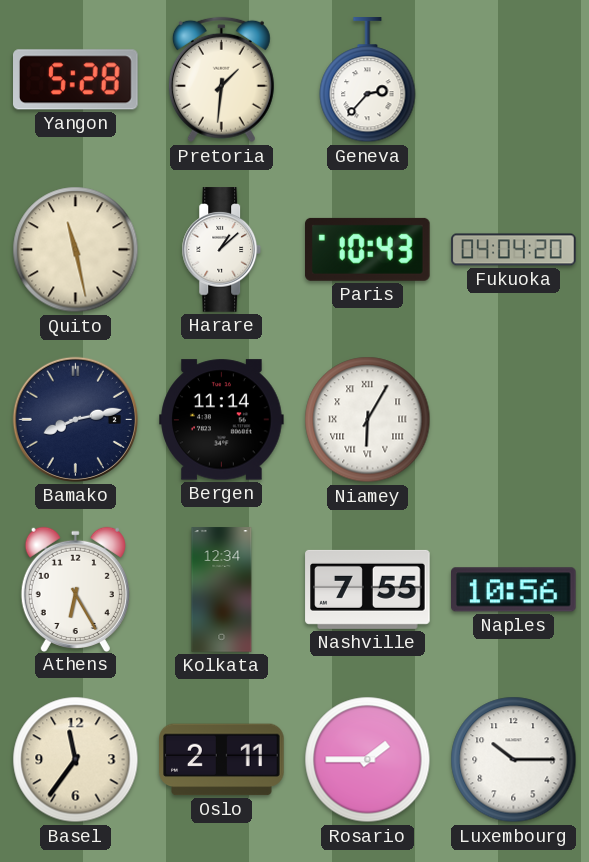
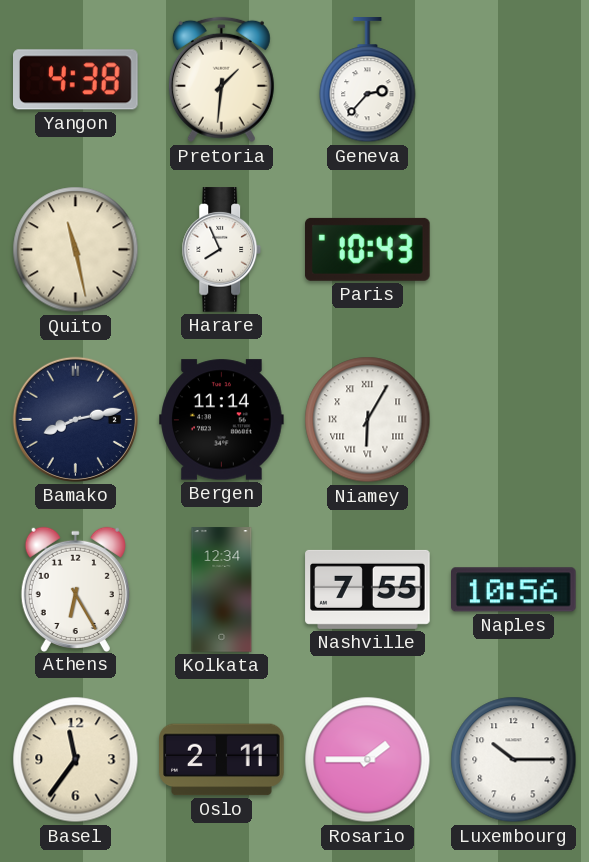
Yangon: 5:28 -> 4:38 (76, 80)
Harare: 1:08 -> 7:56 (222, 250)
Fukuoka: 04:04 -> none (514, 250)
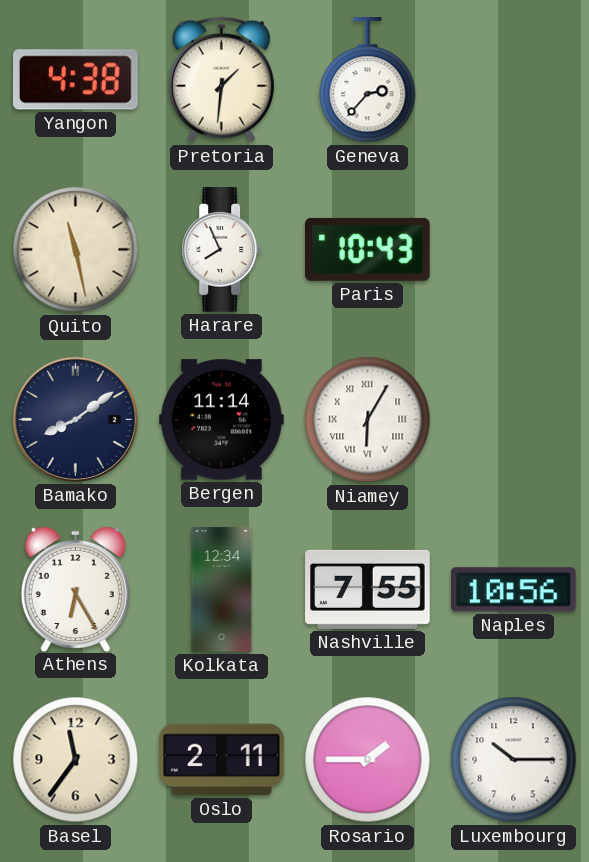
Bamako: 8:13 -> 8:09 (75, 419)
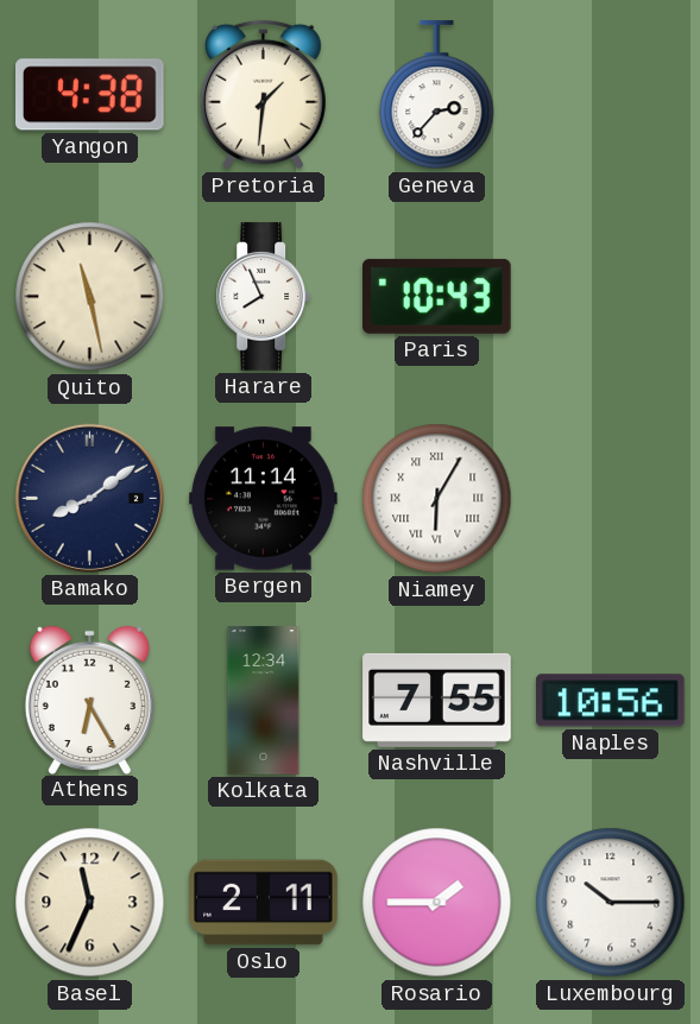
Basel: 11:36 -> 11:34 (90, 903)
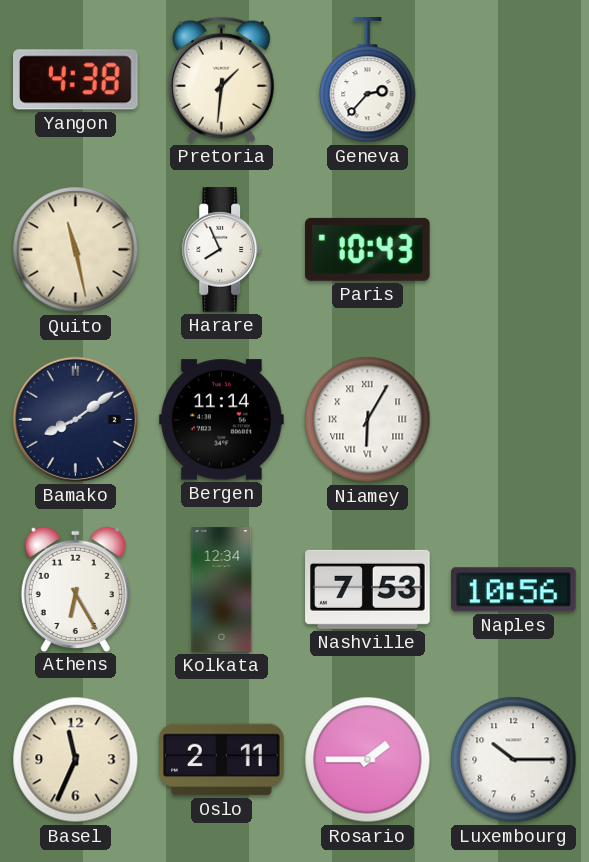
Nashville: 7:55 -> 7:53 (368, 589)
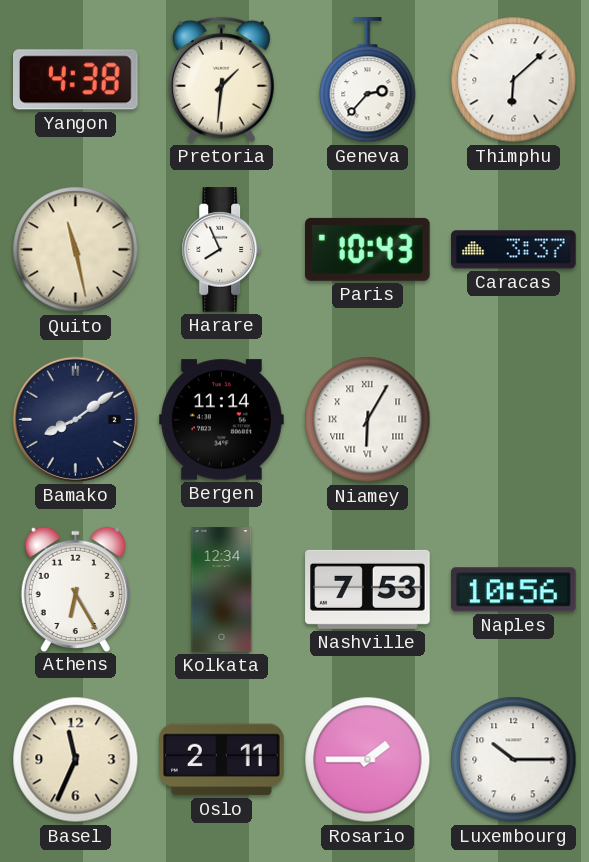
Thimphu: none -> 6:08 (514, 80)
Caracas: none -> 3:37 (514, 250)
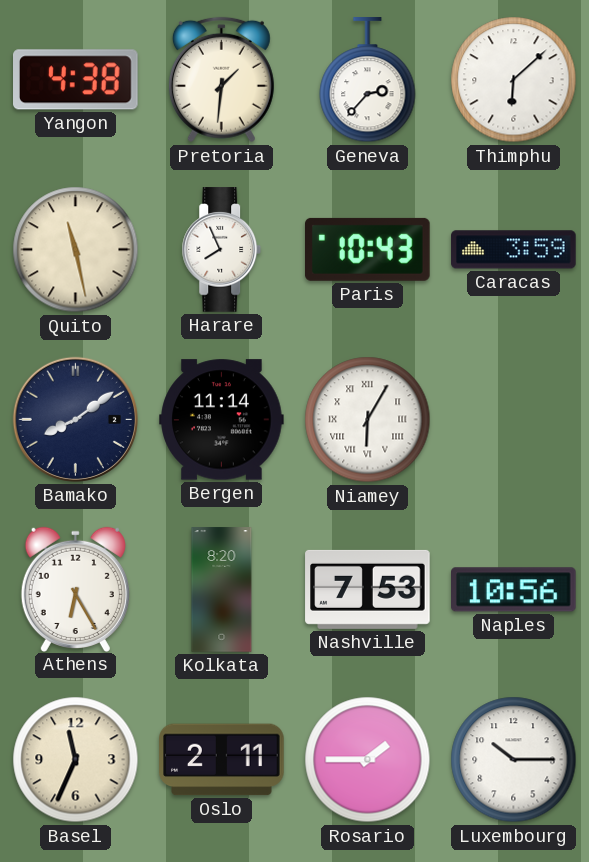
Caracas: 3:37 -> 3:59 (514, 250)
Kolkata: 12:34 -> 8:20 (222, 590)
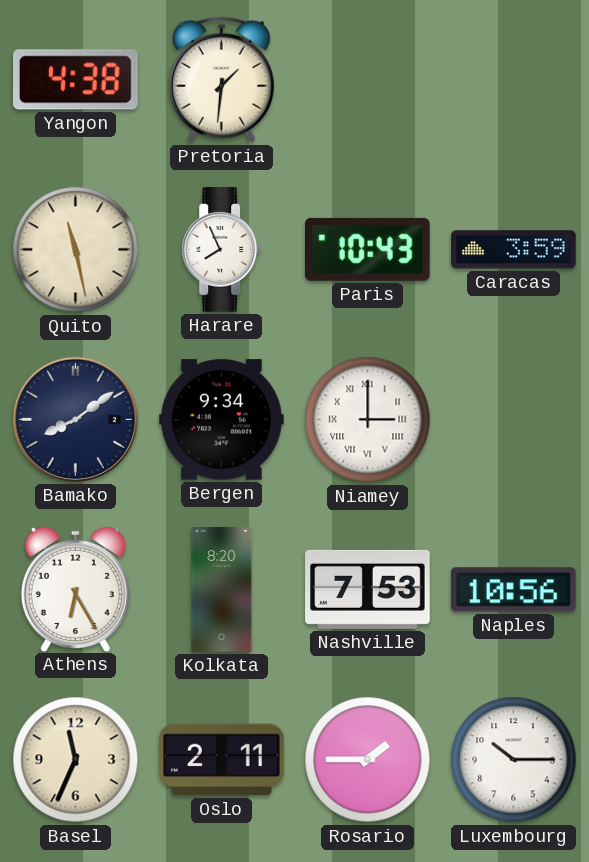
Geneva: 2:37 -> none (368, 80)
Thimphu: 6:08 -> none (514, 80)
Bergen: 11:14 -> 9:34 (222, 420)
Niamey: 6:05 -> 3:00 (368, 420)
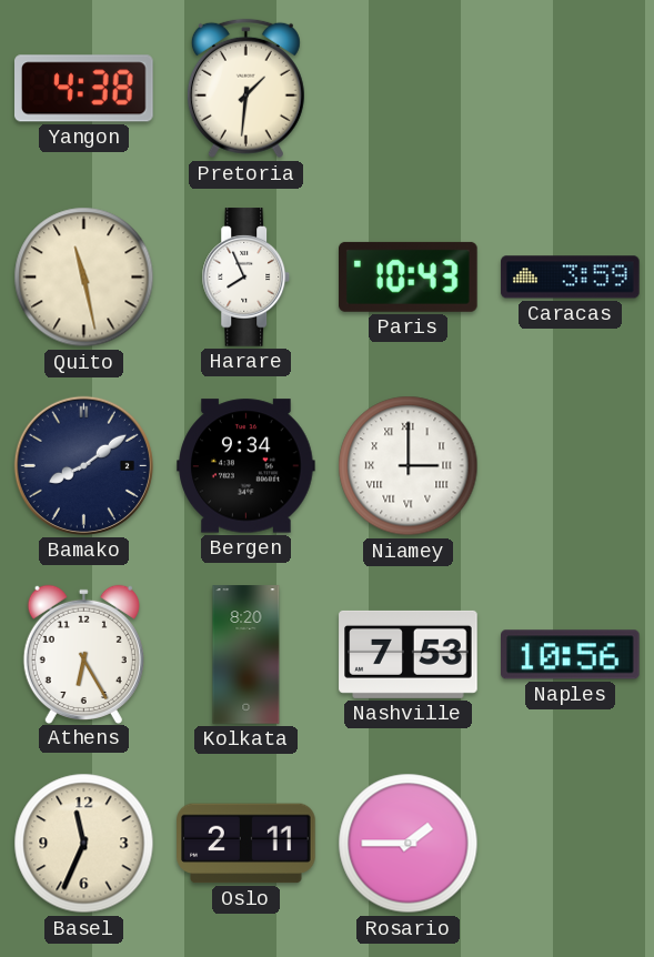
Luxembourg: 10:15 -> none (514, 760)
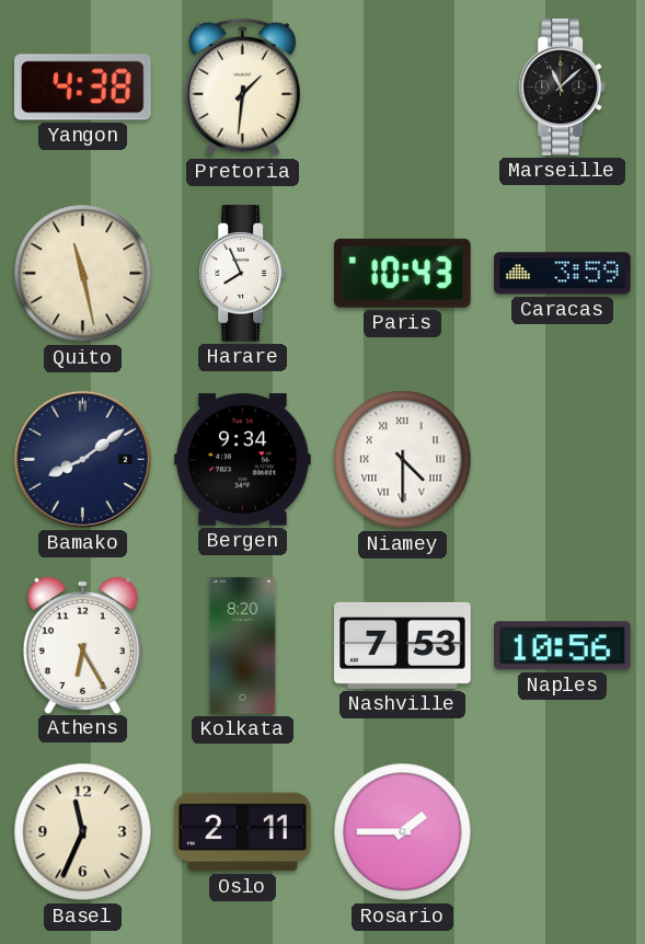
Marseille: none -> 11:08 (563, 88)
Niamey: 3:00 -> 4:30 (403, 460)
